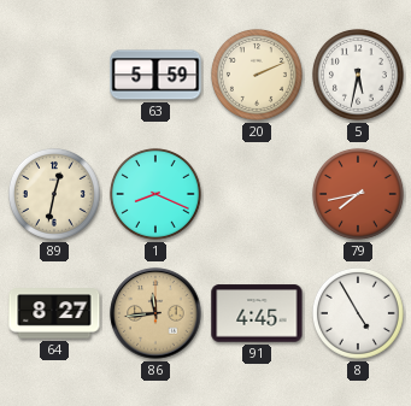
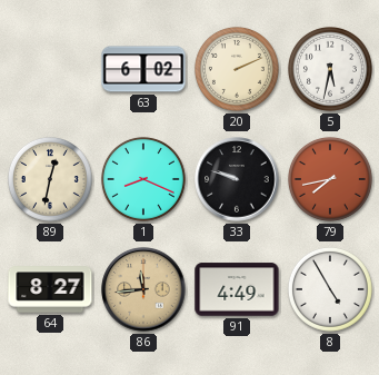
63: 5:59 -> 6:02 (143, 69)
33: none -> 9:48 (237, 179)
91: 4:45 -> 4:49 (237, 289)
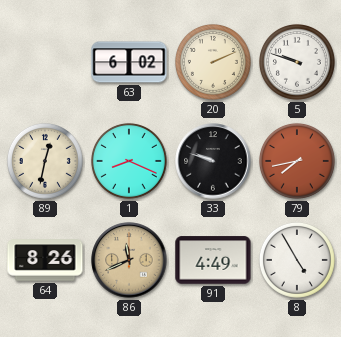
5: 5:32 -> 9:48 (297, 62)
64: 8:27 -> 8:26 (45, 260)
86: 11:44 -> 11:41 (129, 260)
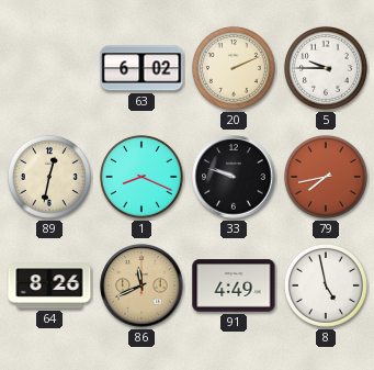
5: 9:48 -> 9:45 (326, 68)
8: 4:55 -> 4:58 (326, 285)
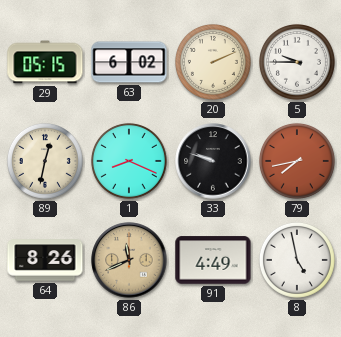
29: none -> 05:15 (45, 62)
